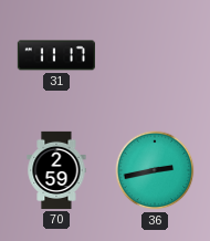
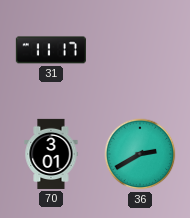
70: 2:59 -> 3:01 (51, 154)
36: 2:43 -> 2:40 (140, 154)
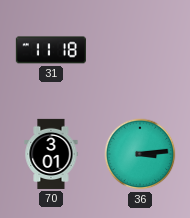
31: 11:17 -> 11:18 (51, 50)
36: 2:40 -> 3:14 (140, 154)
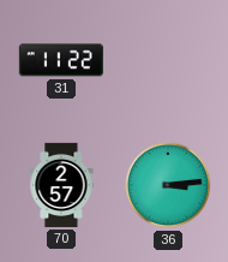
31: 11:18 -> 11:22 (61, 60)
70: 3:01 -> 2:57 (61, 185)
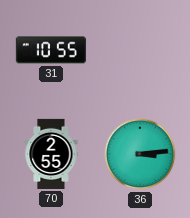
31: 11:22 -> 10:55 (51, 50)
70: 2:57 -> 2:55 (51, 154)
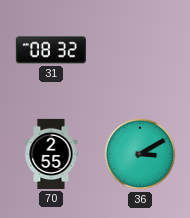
31: 10:55 -> 08:32 (51, 50)
36: 3:14 -> 3:10 (140, 154)
